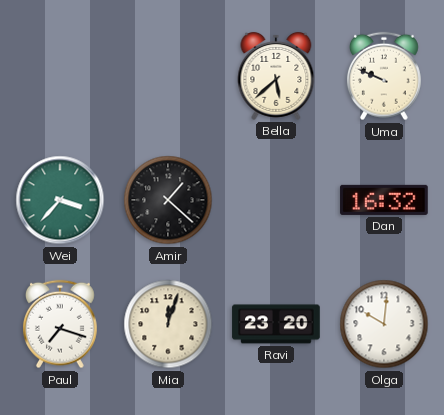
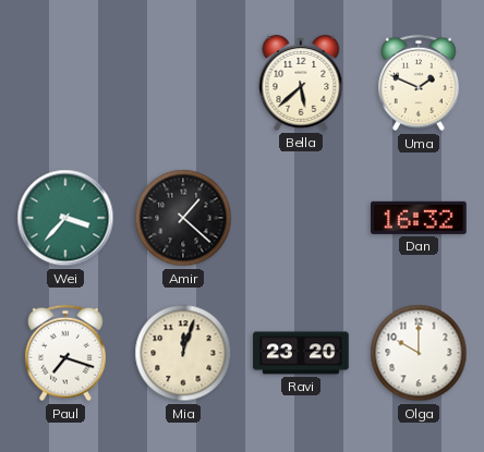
Uma: 9:49 -> 1:49 (419, 83)
Olga: 10:01 -> 10:00 (419, 353)
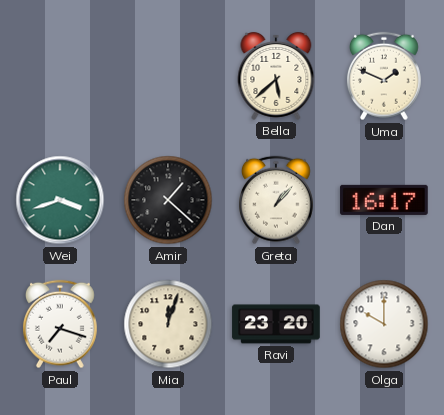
Wei: 3:37 -> 3:42 (60, 200)
Greta: none -> 1:07 (276, 200)
Dan: 16:32 -> 16:17 (384, 200)
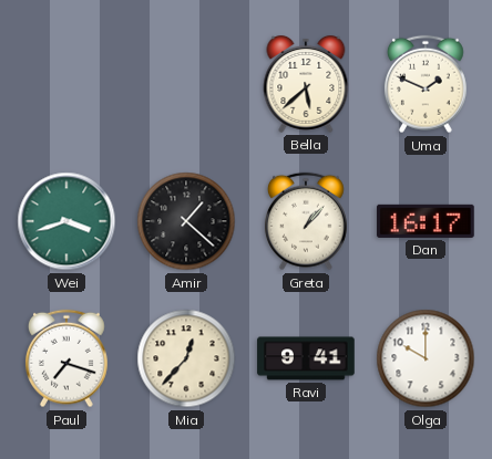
Mia: 12:03 -> 12:37 (186, 358)
Ravi: 23:20 -> 9:41 (306, 358)
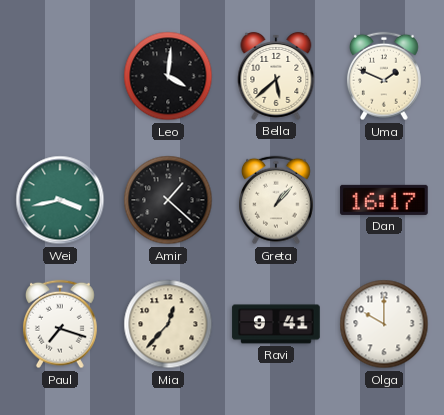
Leo: none -> 4:01 (168, 76)
Wei: 3:42 -> 3:43 (60, 200)
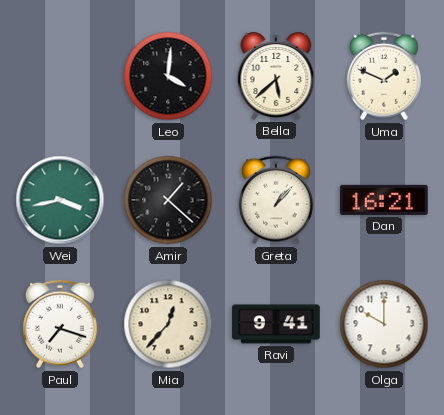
Dan: 16:17 -> 16:21 (384, 200)
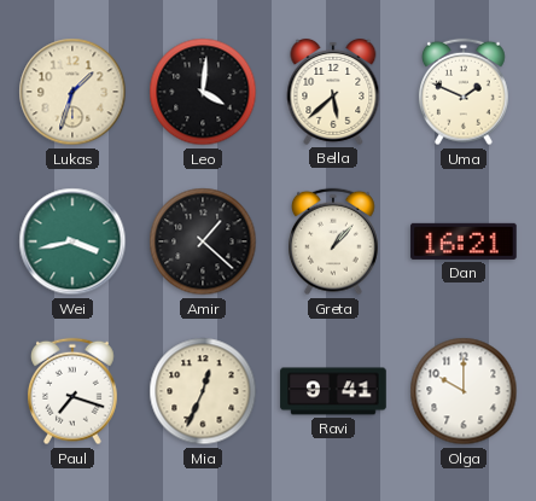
Lukas: none -> 1:33 (72, 92)
Mia: 12:37 -> 12:34 (203, 391)
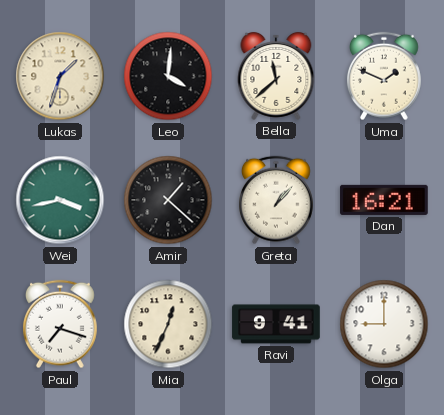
Bella: 5:38 -> 11:38 (276, 76)
Olga: 10:00 -> 9:00 (384, 324)
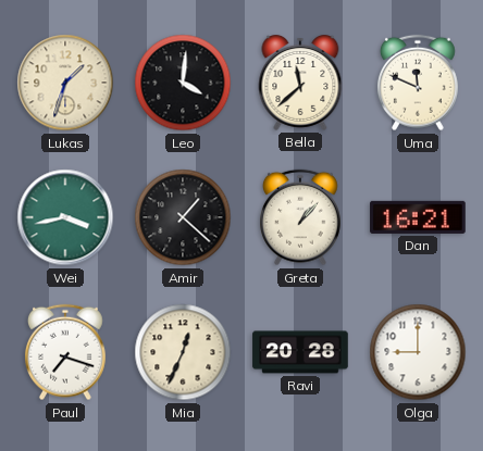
Uma: 1:49 -> 11:49 (418, 83)
Ravi: 9:41 -> 20:28 (300, 352)
